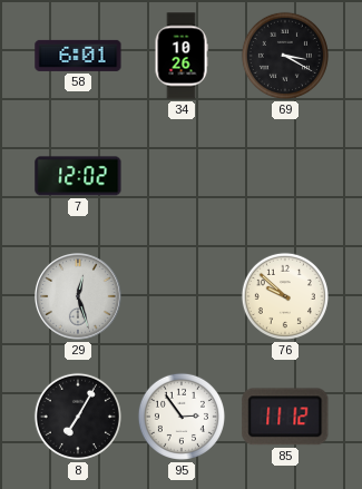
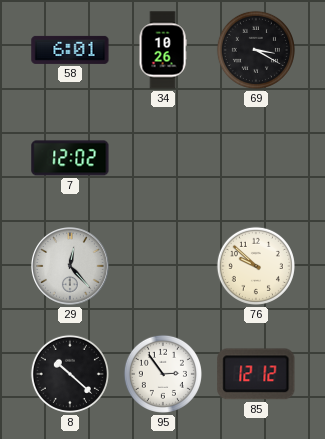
29: 12:27 -> 12:23 (71, 267)
8: 7:05 -> 10:22 (70, 374)
85: 11:12 -> 12:12 (256, 374)
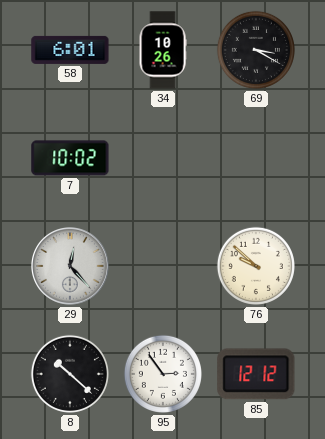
7: 12:02 -> 10:02 (70, 158)
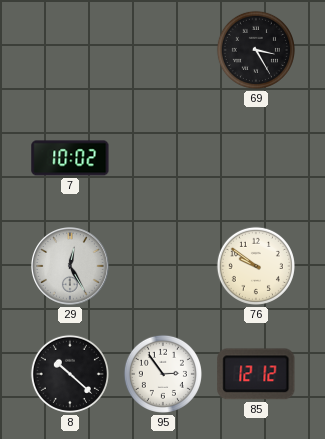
58: 6:01 -> none (70, 50)
34: 10:26 -> none (163, 50)
69: 3:20 -> 3:25 (256, 50)
29: 12:23 -> 12:25 (71, 267)
76: 9:52 -> 9:51 (256, 266)
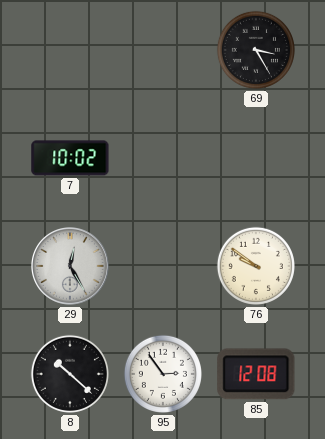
85: 12:12 -> 12:08 (256, 374)
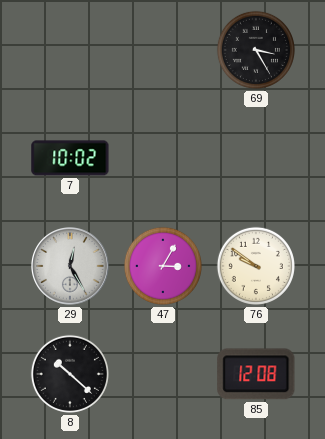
47: none -> 3:05 (163, 266)
95: 2:54 -> none (163, 374)
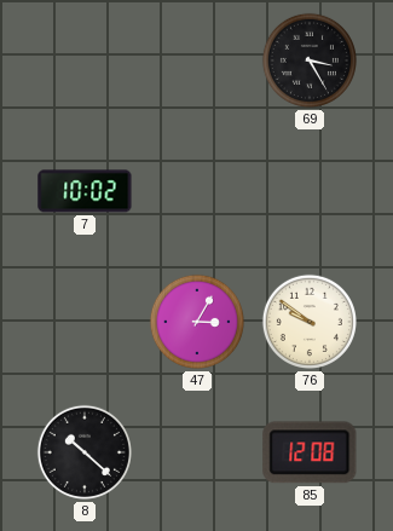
29: 12:25 -> none (71, 267)
